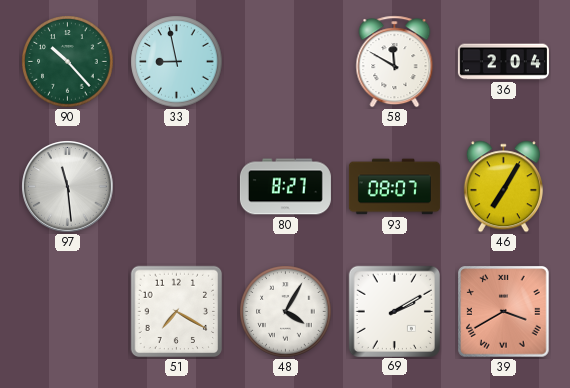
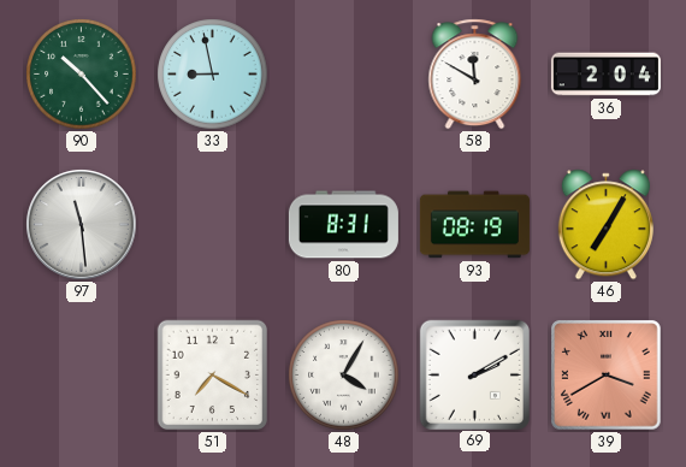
80: 8:27 -> 8:31 (343, 225)
93: 08:07 -> 08:19 (474, 225)
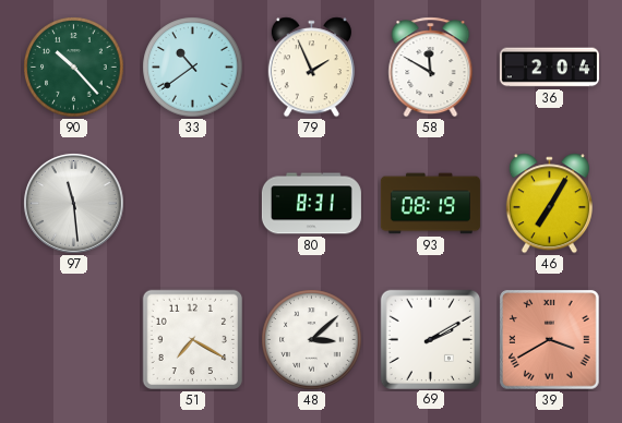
33: 8:58 -> 10:39 (193, 68)
79: none -> 1:56 (311, 68)
48: 4:05 -> 3:08 (312, 340)
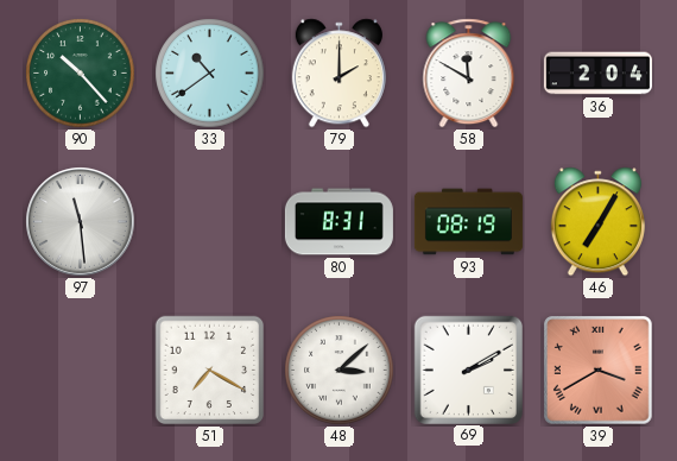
79: 1:56 -> 2:00 (338, 74)
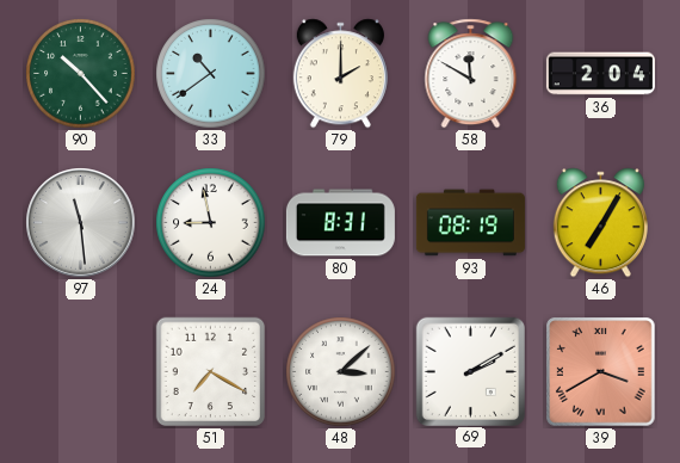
24: none -> 8:58 (211, 223)
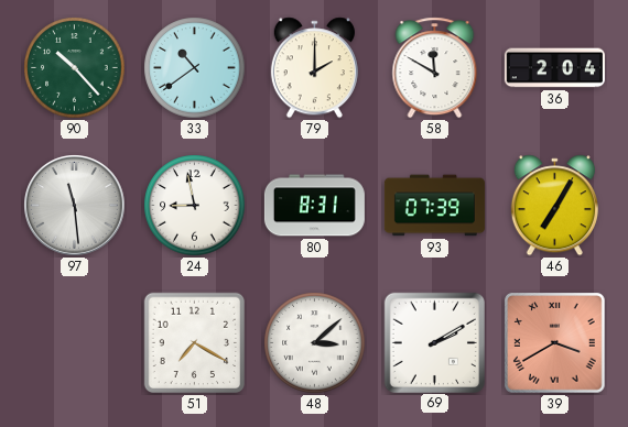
93: 08:19 -> 07:39 (434, 206)
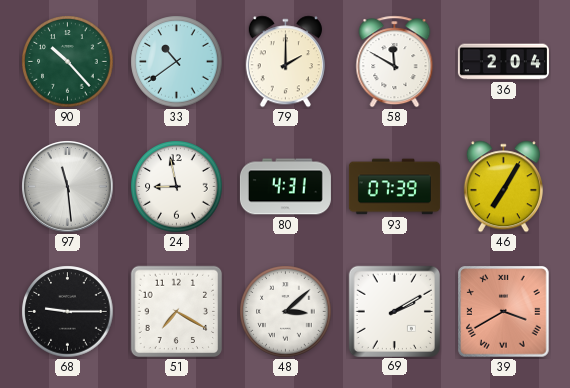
80: 8:31 -> 4:31 (285, 187)
68: none -> 9:15 (68, 312)
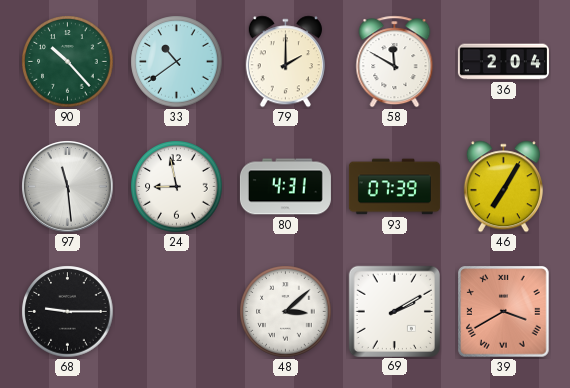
51: 7:20 -> none (177, 312)
